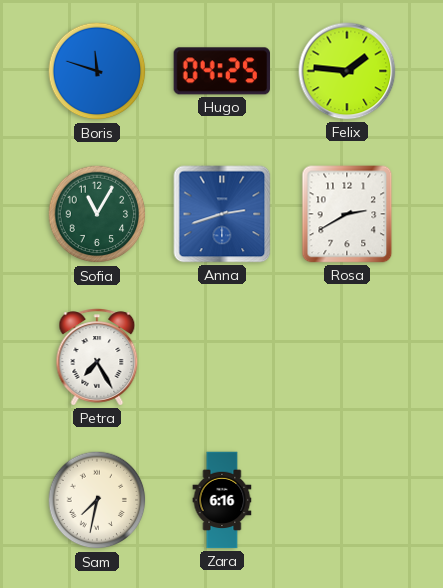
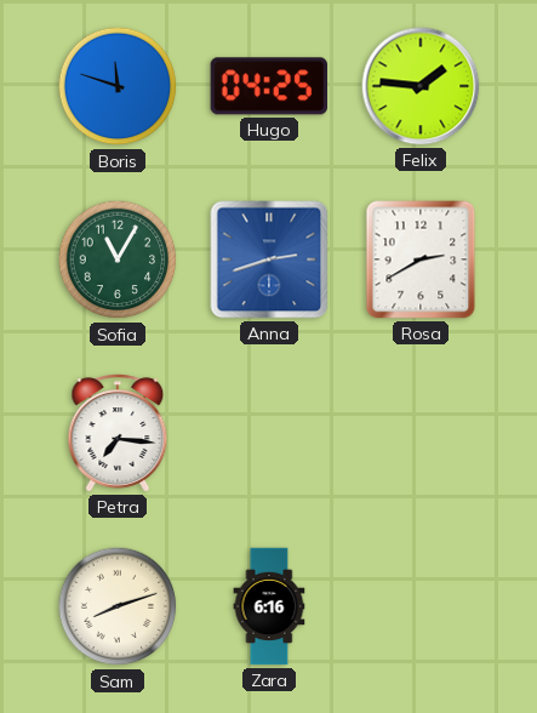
Petra: 7:25 -> 7:16 (118, 433)
Sam: 7:32 -> 8:12 (118, 606)
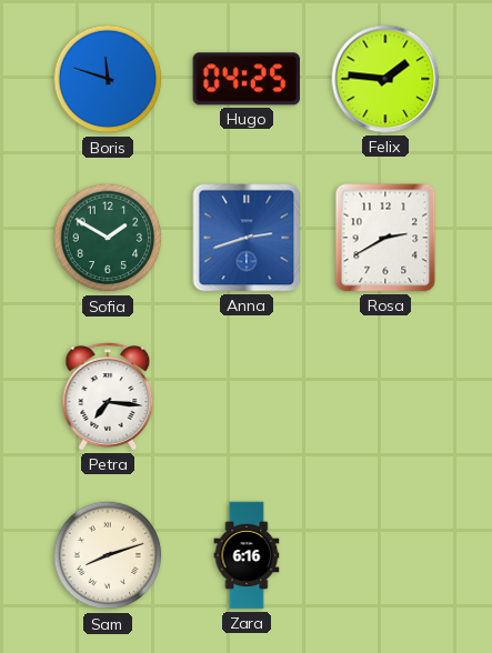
Sofia: 11:05 -> 1:50 (108, 238)
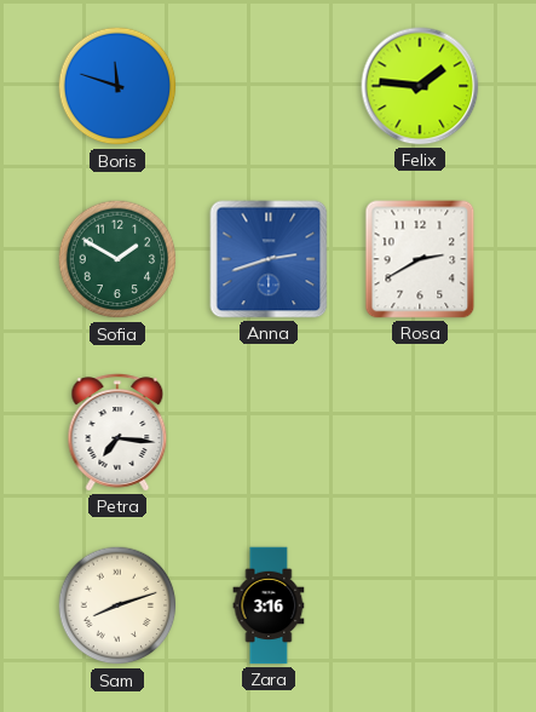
Hugo: 04:25 -> none (245, 79)
Zara: 6:16 -> 3:16 (269, 605)
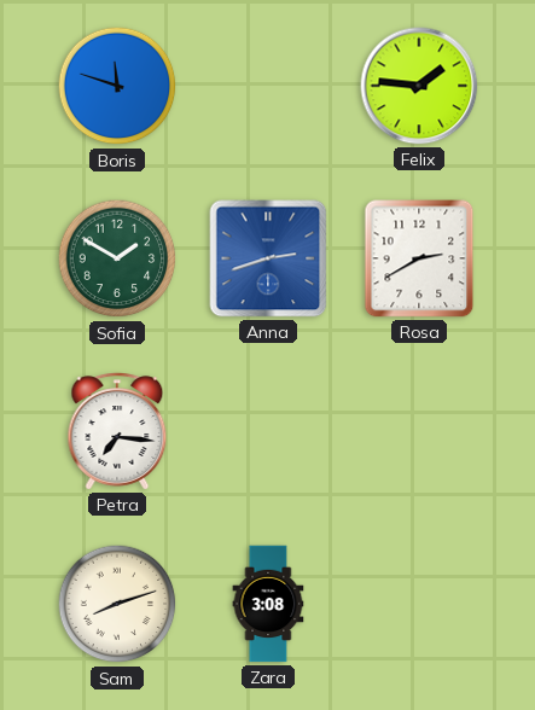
Zara: 3:16 -> 3:08 (268, 604)
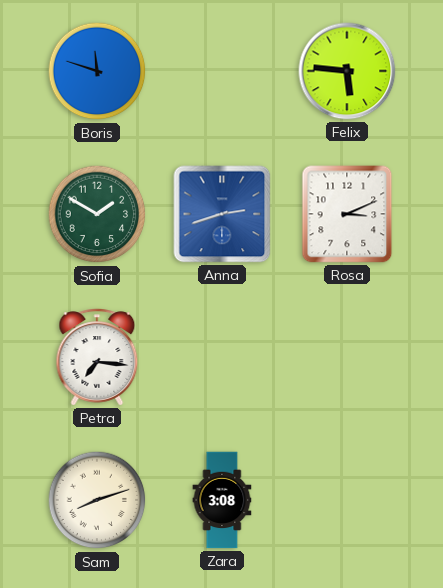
Felix: 1:46 -> 5:46 (347, 71)
Rosa: 2:40 -> 3:11 (347, 214)
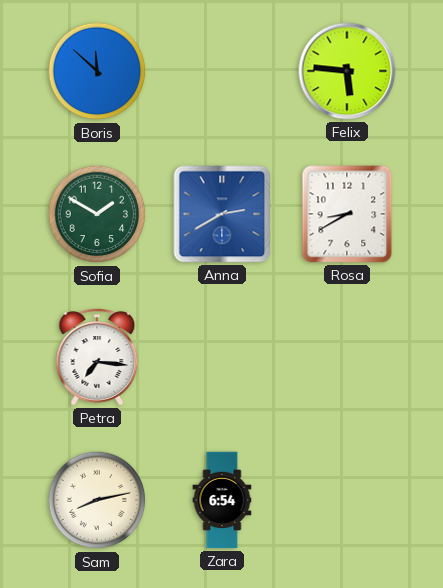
Boris: 11:48 -> 11:52 (97, 71)
Anna: 2:42 -> 2:40 (222, 214)
Rosa: 3:11 -> 8:40 (347, 214)
Sam: 8:12 -> 8:13 (97, 500)
Zara: 3:08 -> 6:54 (222, 500)
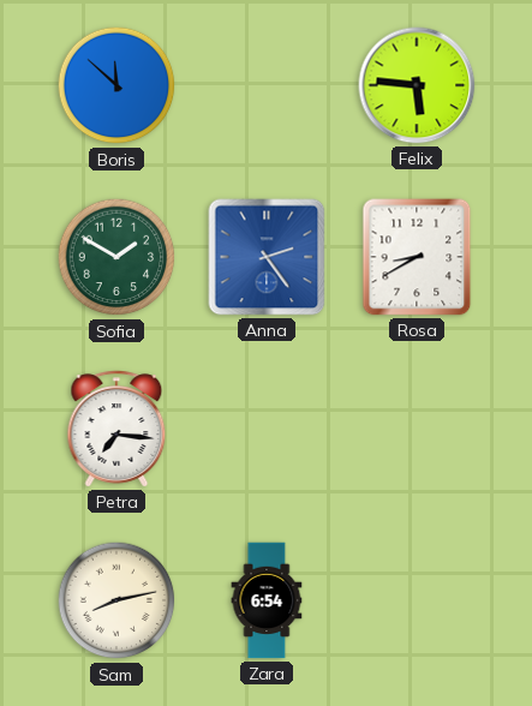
Anna: 2:40 -> 2:24 (267, 257)
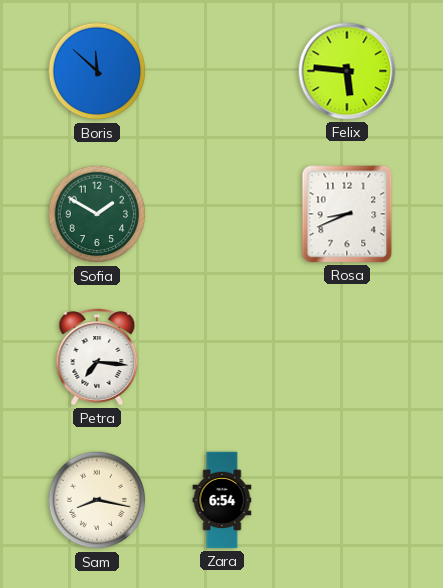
Anna: 2:24 -> none (267, 257)
Rosa: 8:40 -> 8:41 (347, 214)
Sam: 8:13 -> 8:17 (97, 500)
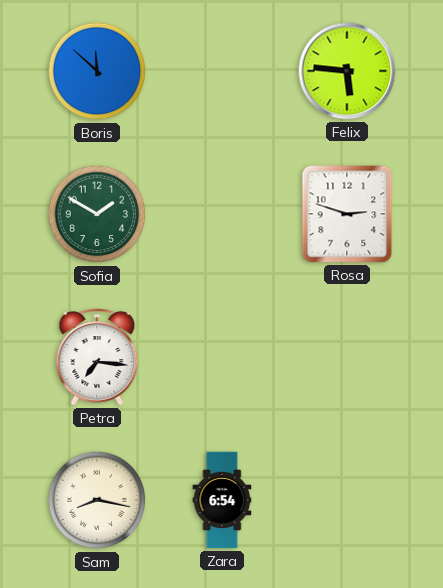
Rosa: 8:41 -> 2:48 (347, 214)
